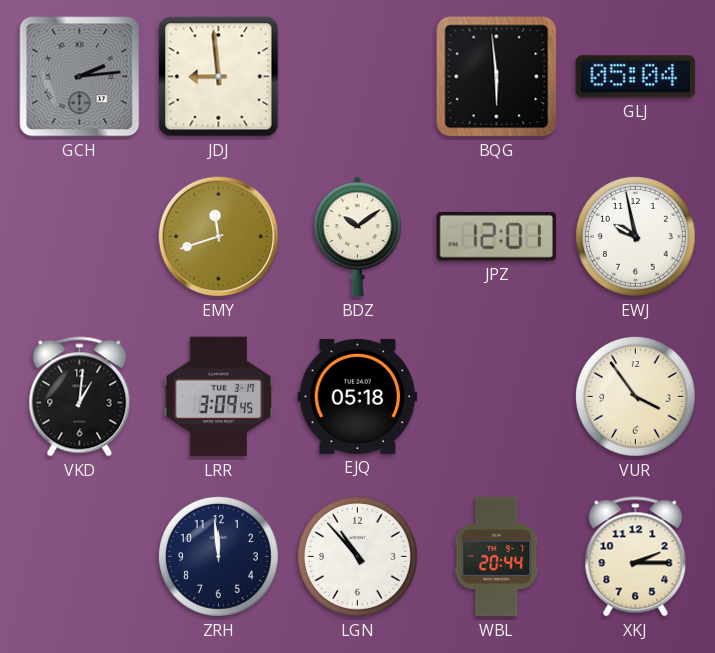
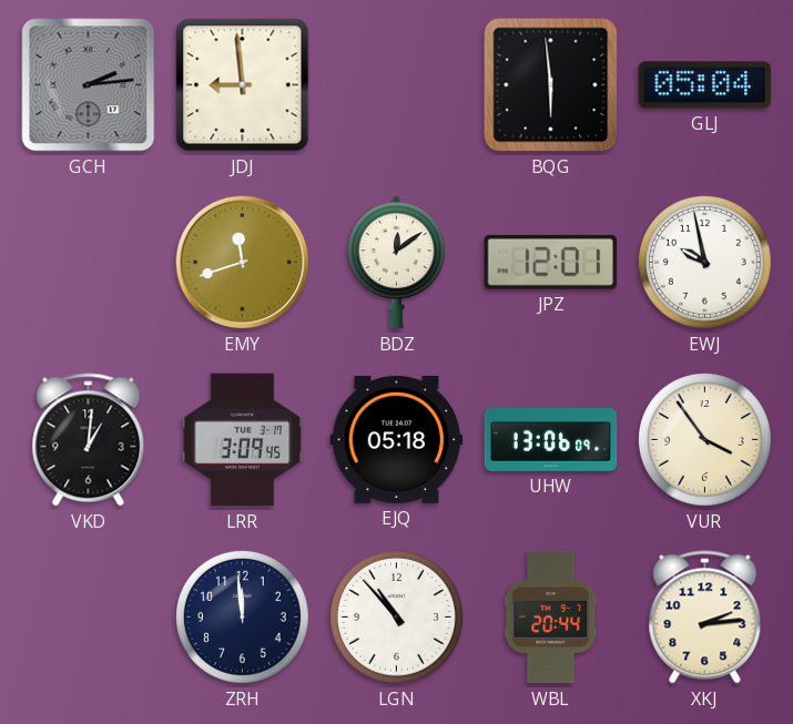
BDZ: 10:09 -> 12:09 (396, 263)
UHW: none -> 13:06 (551, 440)
XKJ: 2:15 -> 2:14 (705, 618)
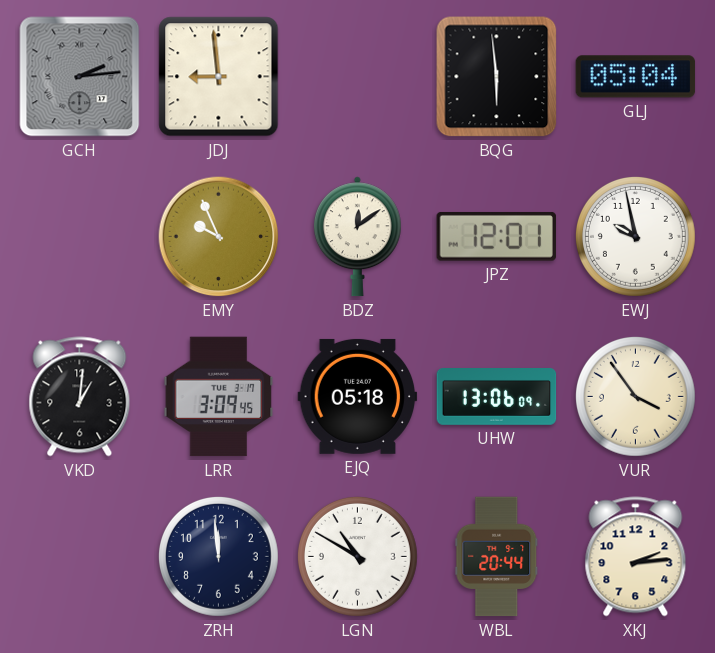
EMY: 11:42 -> 9:56 (219, 237)
LGN: 10:53 -> 10:50 (357, 556)
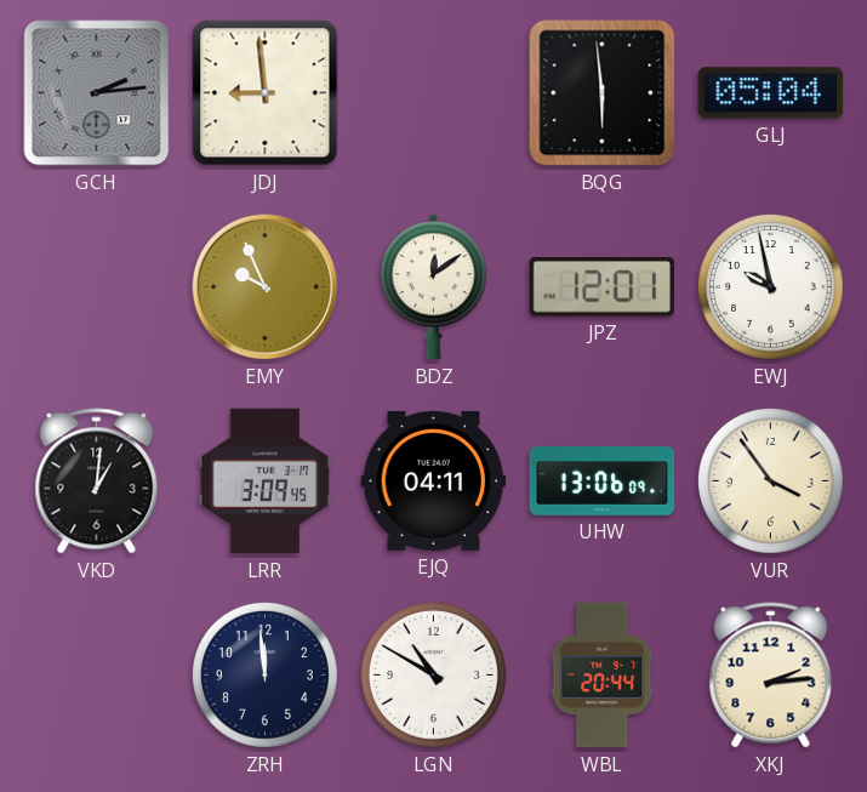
EJQ: 05:18 -> 04:11 (434, 480)
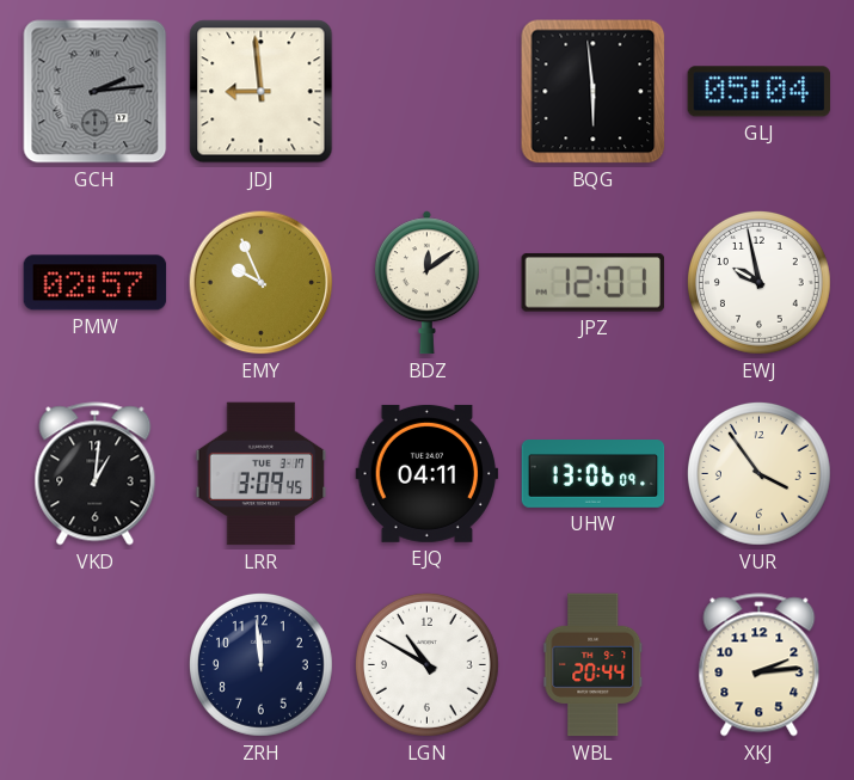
PMW: none -> 02:57 (96, 283)
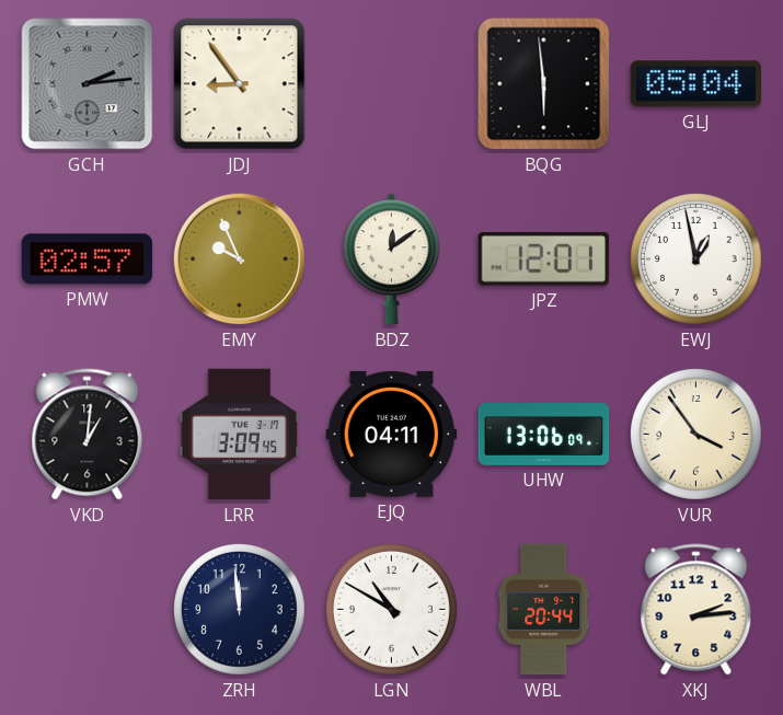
JDJ: 8:59 -> 8:54 (240, 84)
EWJ: 9:58 -> 12:58 (695, 258)
